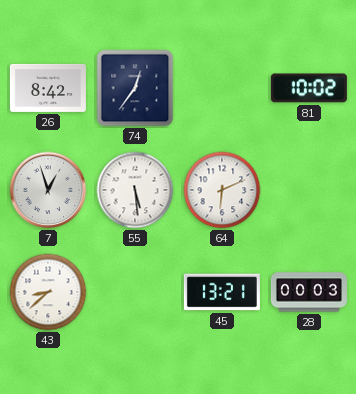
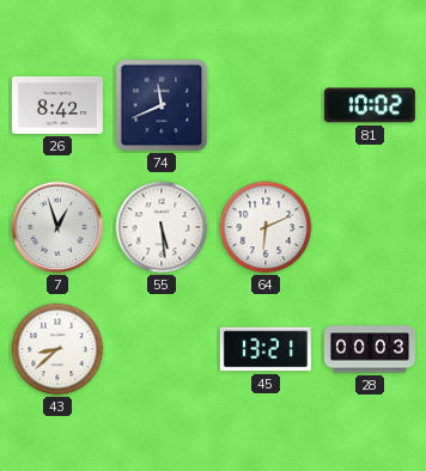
74: 12:36 -> 11:41 (162, 105)
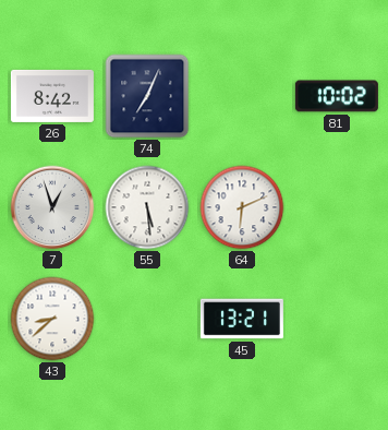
74: 11:41 -> 7:04 (147, 96)
28: 00:03 -> none (370, 349)
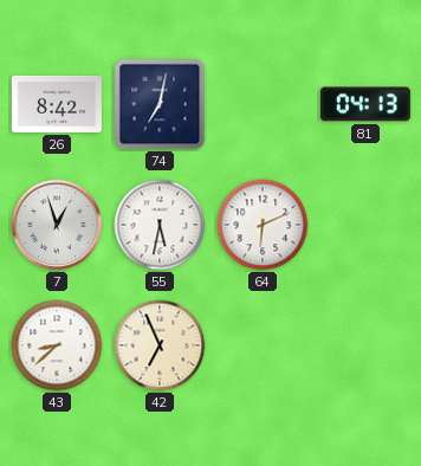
74: 7:04 -> 7:02 (160, 104)
81: 10:02 -> 04:13 (365, 104)
55: 5:29 -> 5:32 (160, 225)
42: none -> 6:56 (160, 345)
45: 13:21 -> none (242, 319)
